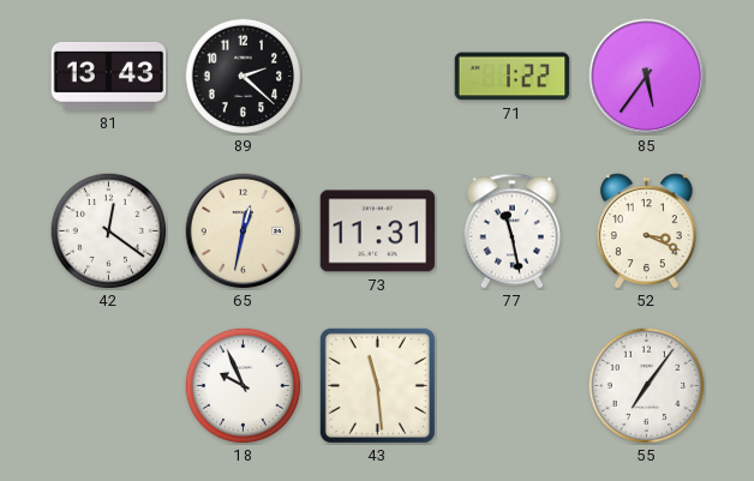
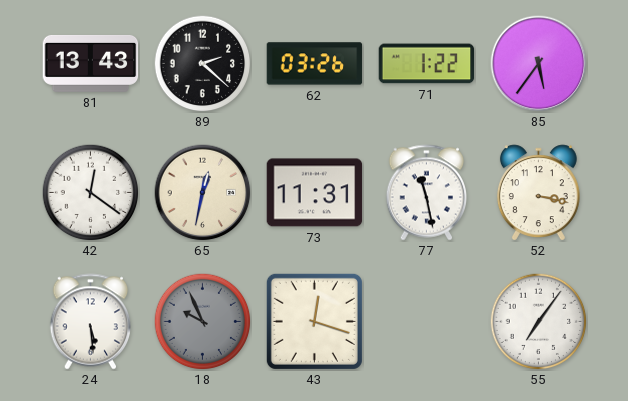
62: none -> 03:26 (315, 64)
52: 3:19 -> 3:17 (538, 193)
24: none -> 5:29 (91, 322)
18 dial: white -> grey (202, 321)
43: 11:29 -> 12:18 (314, 321)
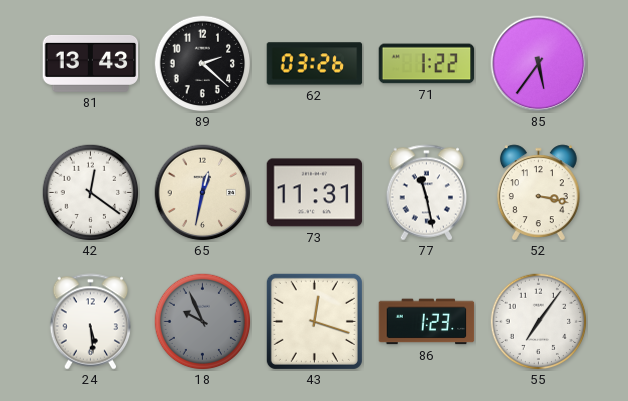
86: none -> 1:23 (427, 322)
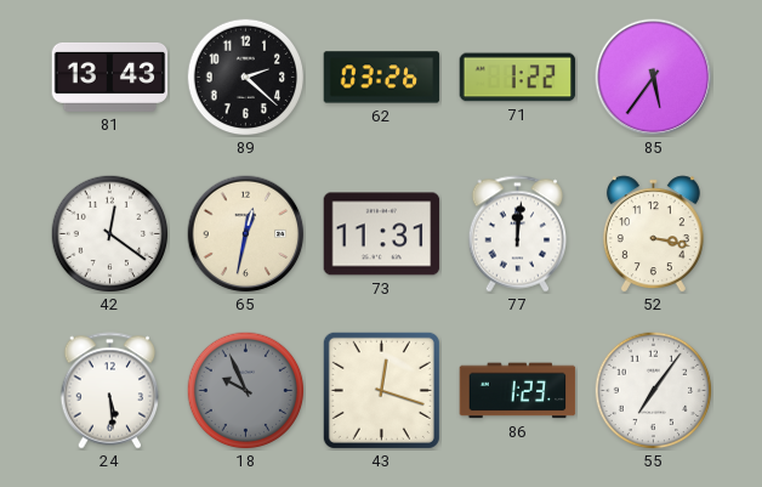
77: 11:28 -> 12:01 (518, 234)
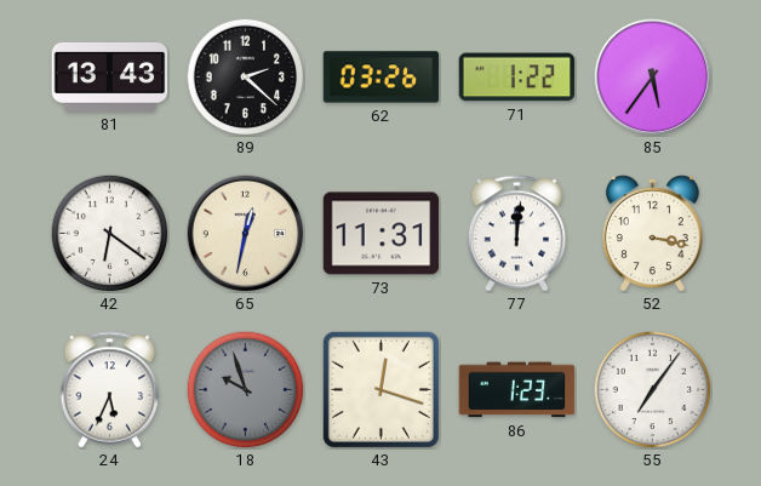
42: 12:21 -> 6:21 (109, 233)
24: 5:29 -> 5:34 (110, 390)
18: 9:56 -> 9:57 (245, 389)
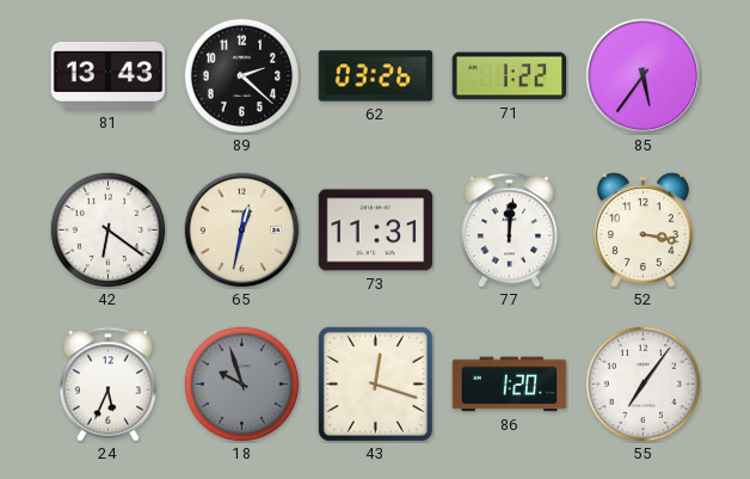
86: 1:23 -> 1:20 (510, 385)
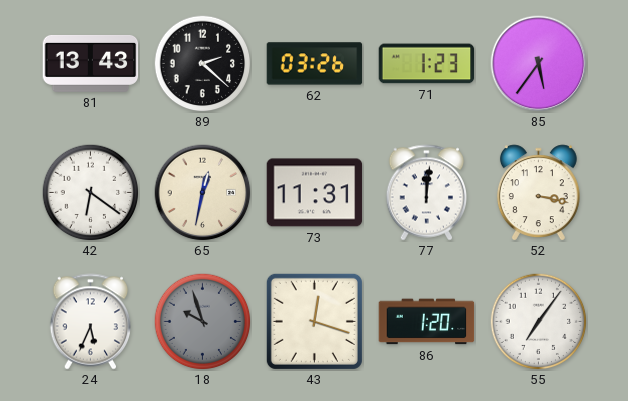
71: 1:22 -> 1:23 (427, 64)
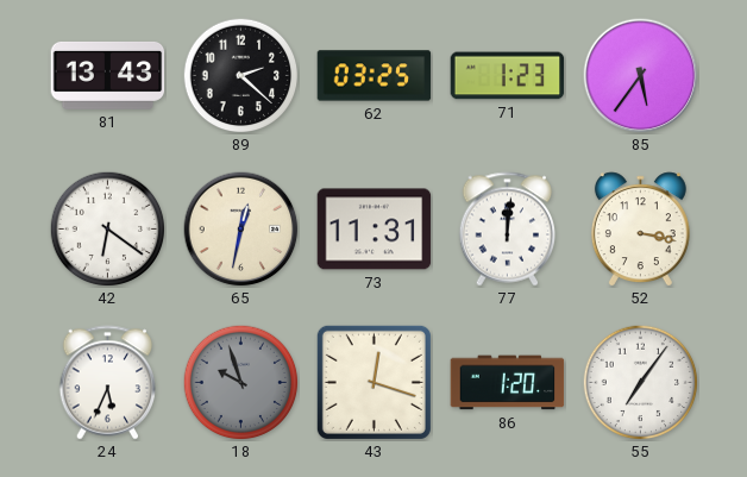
62: 03:26 -> 03:25 (375, 76)
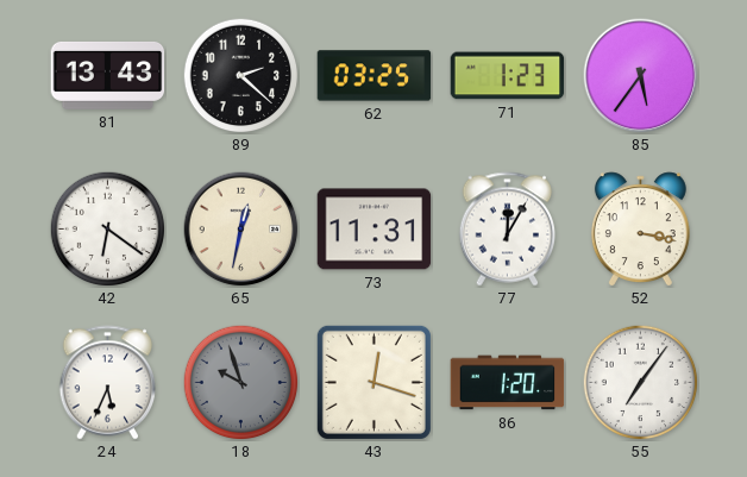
77: 12:01 -> 12:05 (508, 230)
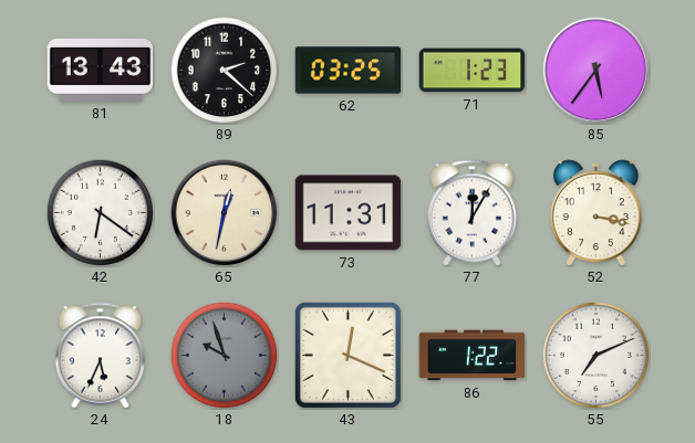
43: 12:18 -> 12:19 (347, 355)
86: 1:20 -> 1:22 (473, 356)
55: 7:06 -> 7:11 (595, 355)
